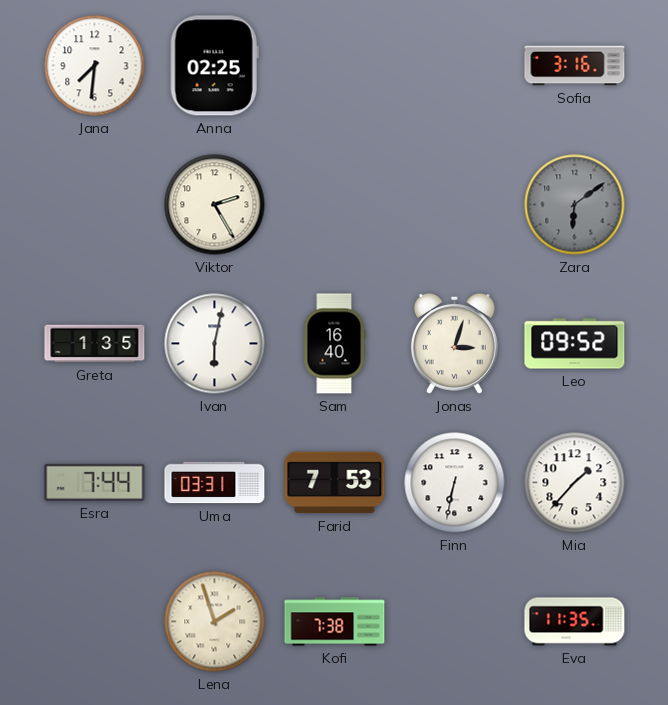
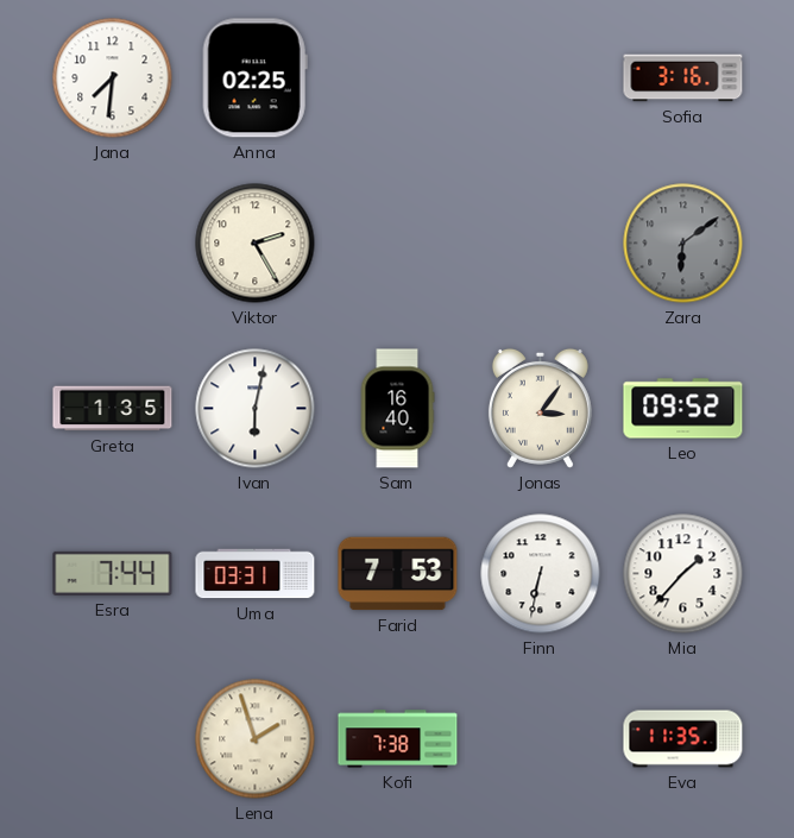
Jonas: 3:03 -> 3:06 (540, 408)
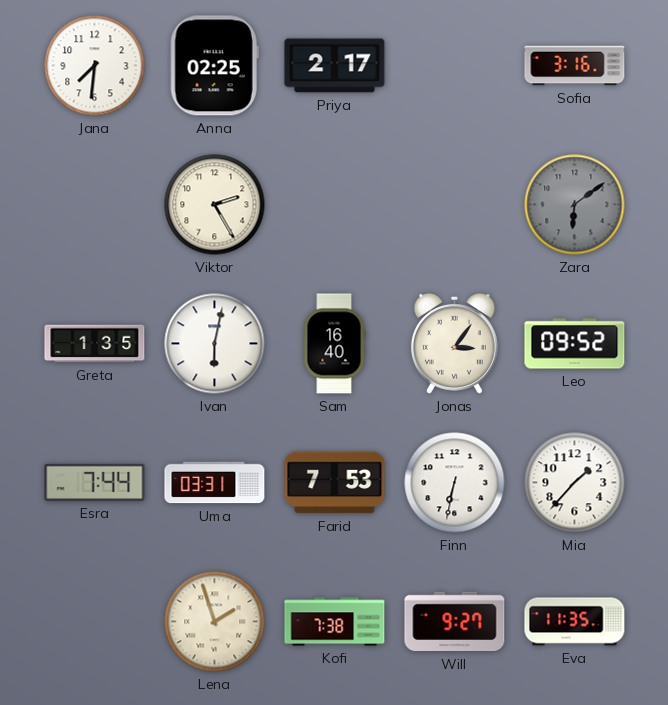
Priya: none -> 2:17 (335, 66)
Will: none -> 9:27 (455, 622)
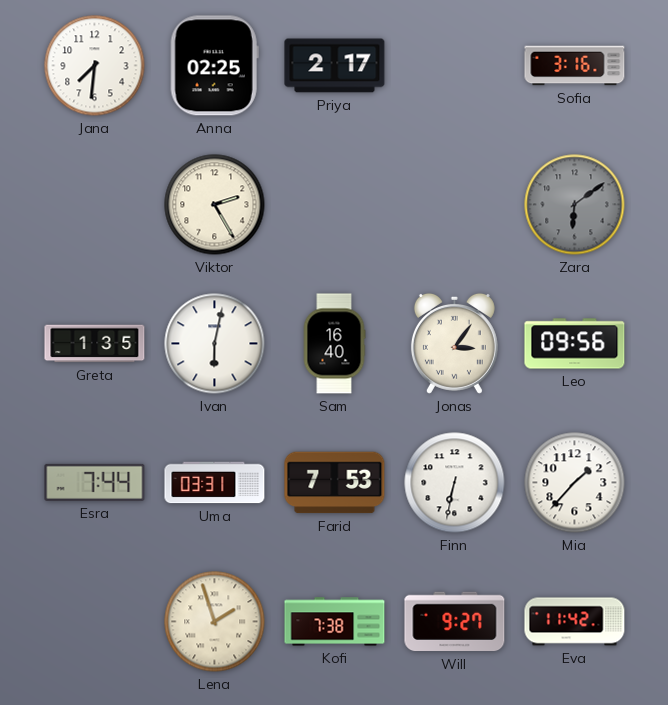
Leo: 09:52 -> 09:56 (575, 344)
Eva: 11:35 -> 11:42 (575, 622)
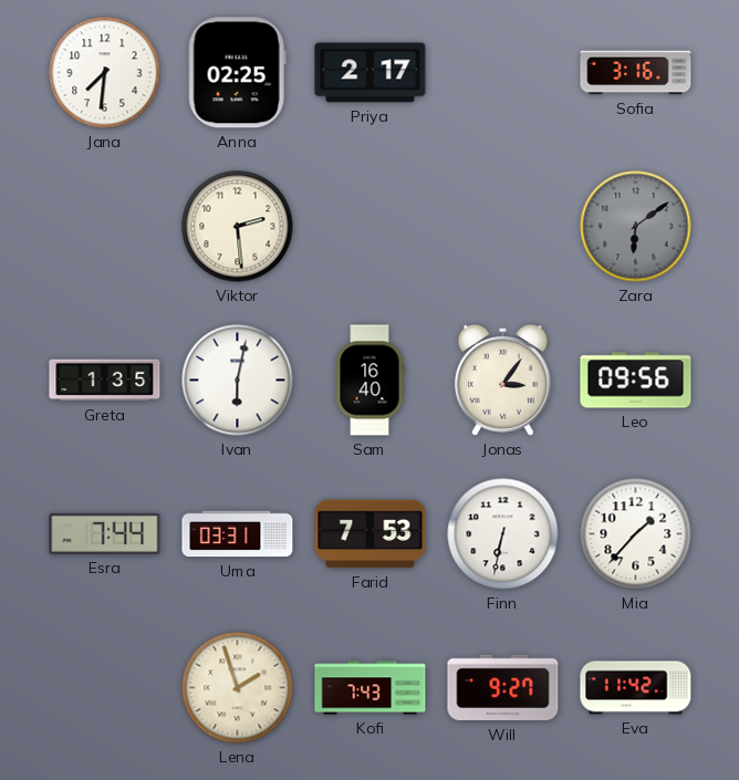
Viktor: 2:25 -> 2:29 (238, 227)
Kofi: 7:38 -> 7:43 (371, 688)
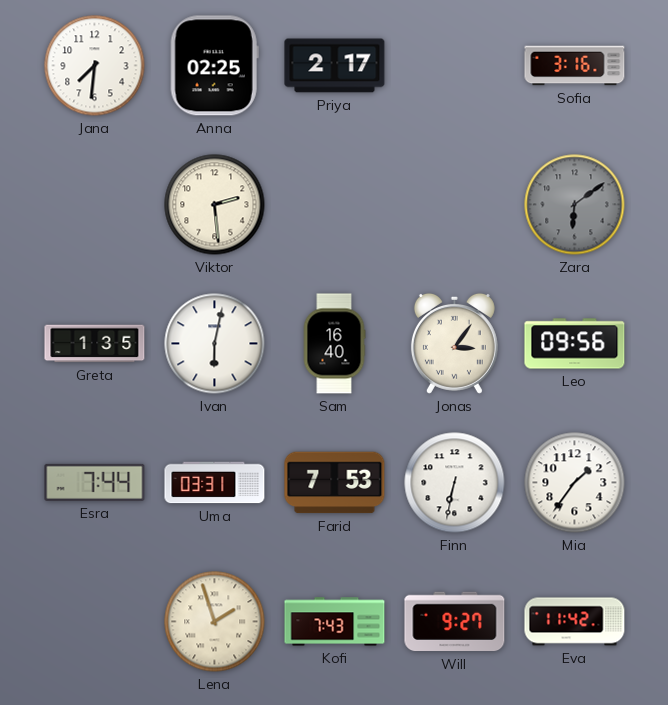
Mia: 1:37 -> 1:36 (575, 483)
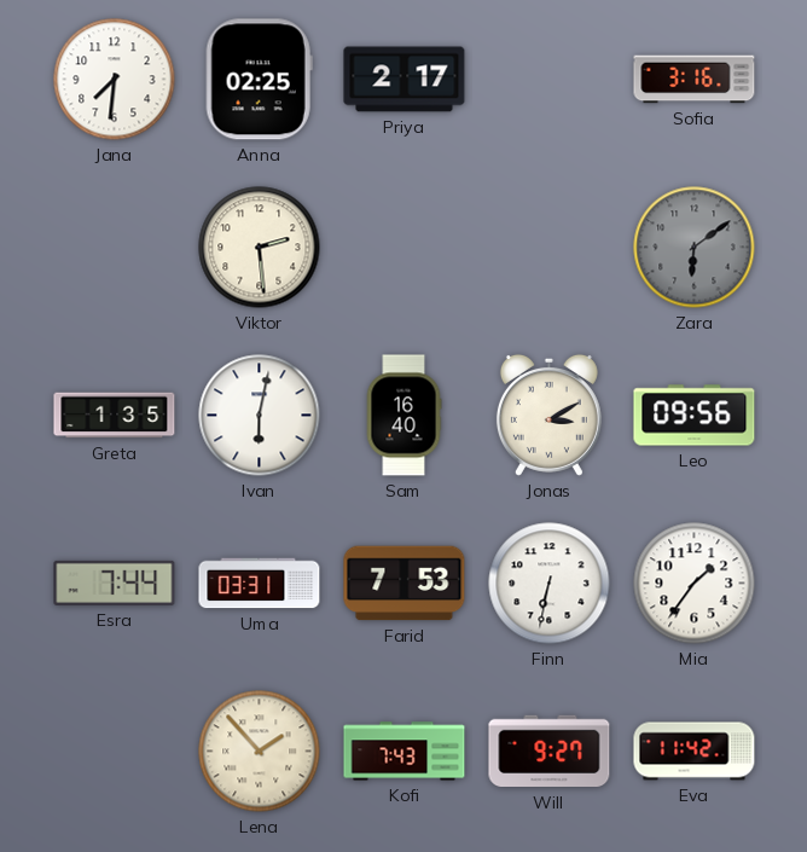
Jonas: 3:06 -> 3:10 (548, 415)
Lena: 1:57 -> 1:53 (260, 752)
